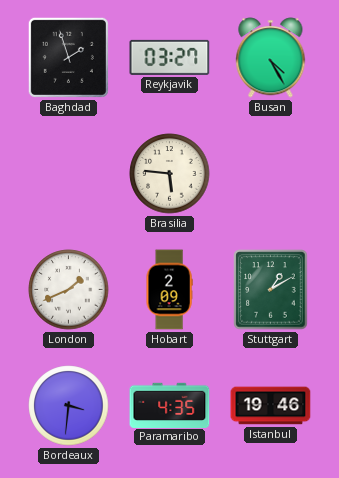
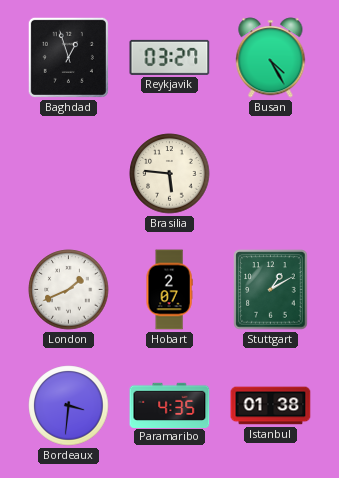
Baghdad: 1:57 -> 12:57 (68, 57)
Hobart: 2:09 -> 2:07 (169, 290)
Istanbul: 19:46 -> 01:38 (271, 406)
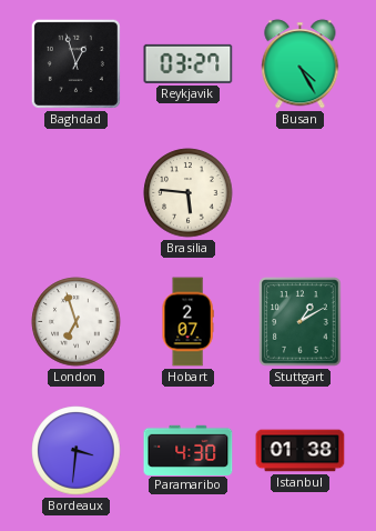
London: 1:41 -> 6:57 (77, 322)
Paramaribo: 4:35 -> 4:30 (189, 450)
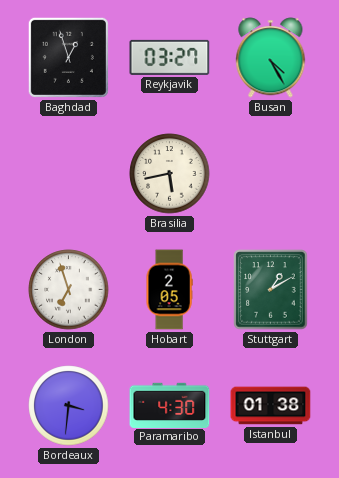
Brasilia: 5:46 -> 5:43 (170, 174)
Hobart: 2:07 -> 2:05 (169, 290)
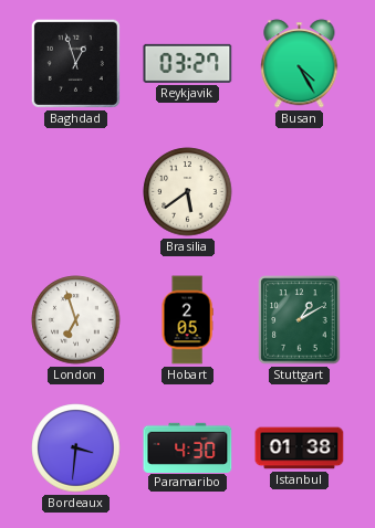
Brasilia: 5:43 -> 5:39 (188, 192)
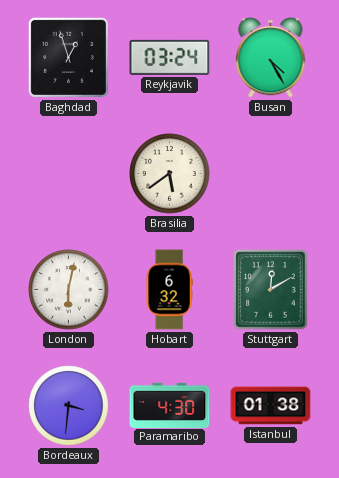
Reykjavik: 03:27 -> 03:24 (170, 57)
London: 6:57 -> 6:02 (69, 290)
Hobart: 2:05 -> 6:32 (169, 290)
Stuttgart: 1:10 -> 12:10 (271, 290)
